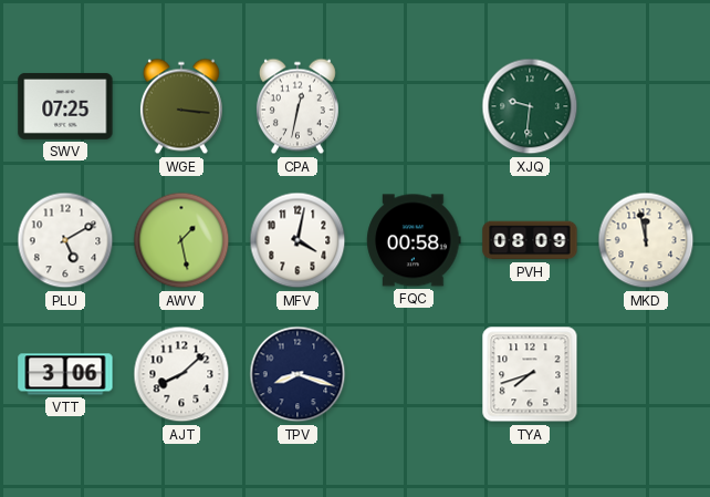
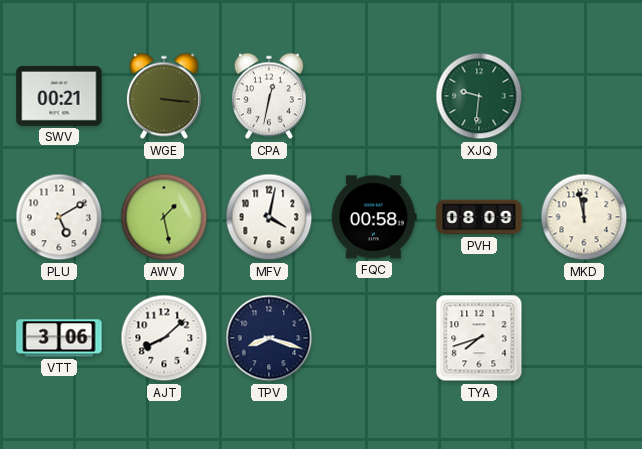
SWV: 07:25 -> 00:21 (59, 96)
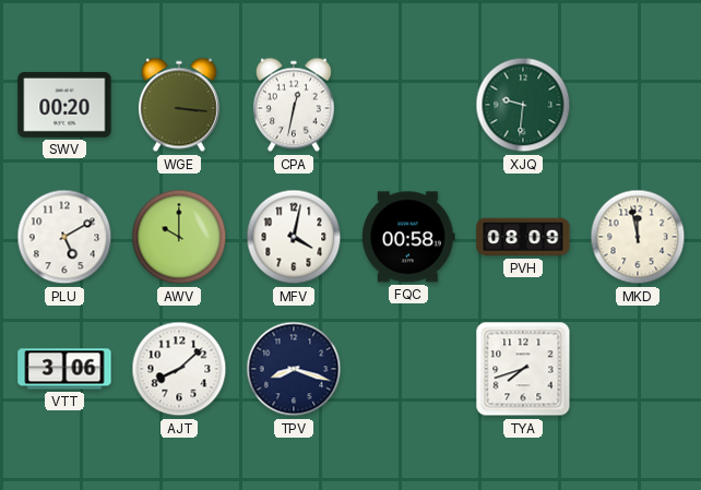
SWV: 00:21 -> 00:20 (64, 105)
AWV: 1:28 -> 10:00 (179, 237)
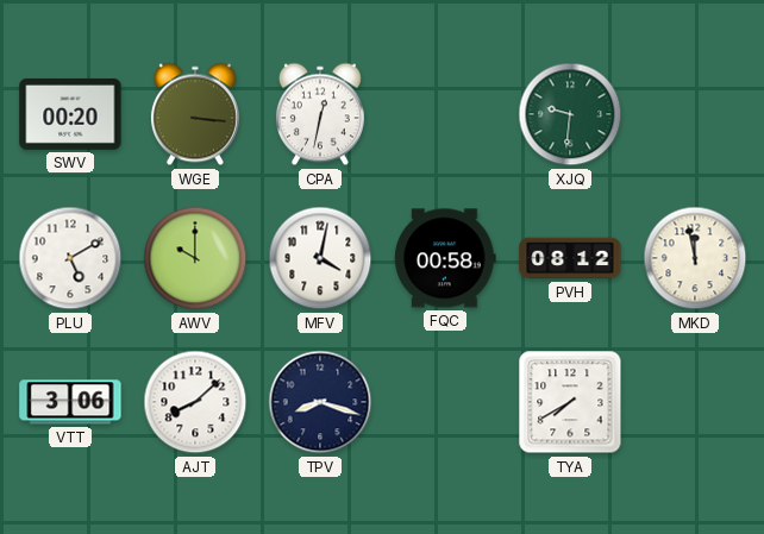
PVH: 08:09 -> 08:12 (570, 258)
TYA: 7:42 -> 7:40 (570, 402)
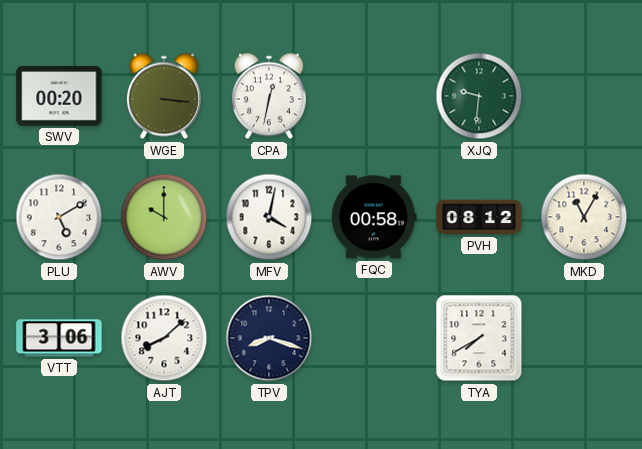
MKD: 11:58 -> 11:05 (584, 217)
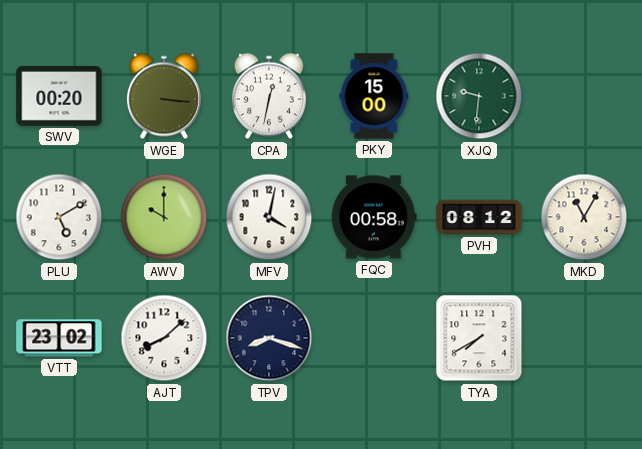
PKY: none -> 15:00 (374, 96)
VTT: 3:06 -> 23:02 (59, 338)
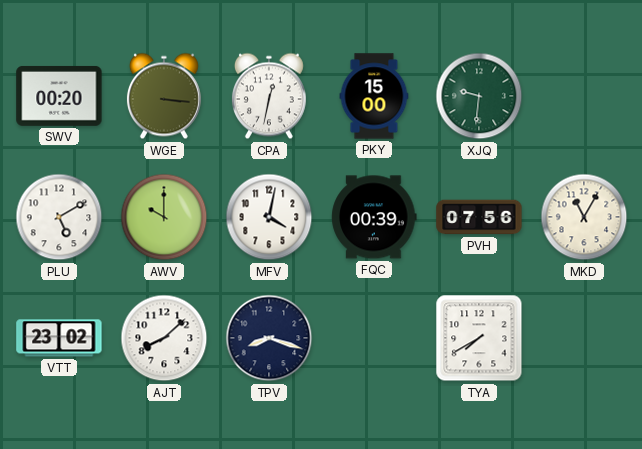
FQC: 00:58 -> 00:39 (374, 217)
PVH: 08:12 -> 07:56 (479, 217)
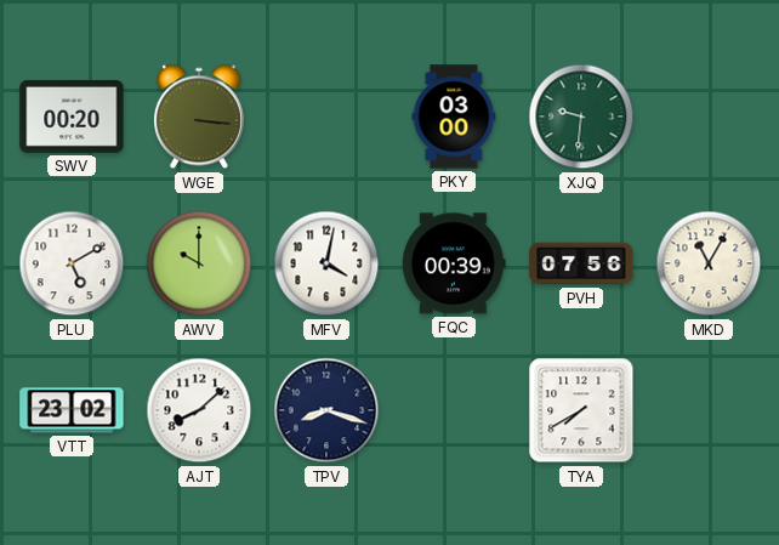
CPA: 12:32 -> none (269, 96)
PKY: 15:00 -> 03:00 (454, 117)
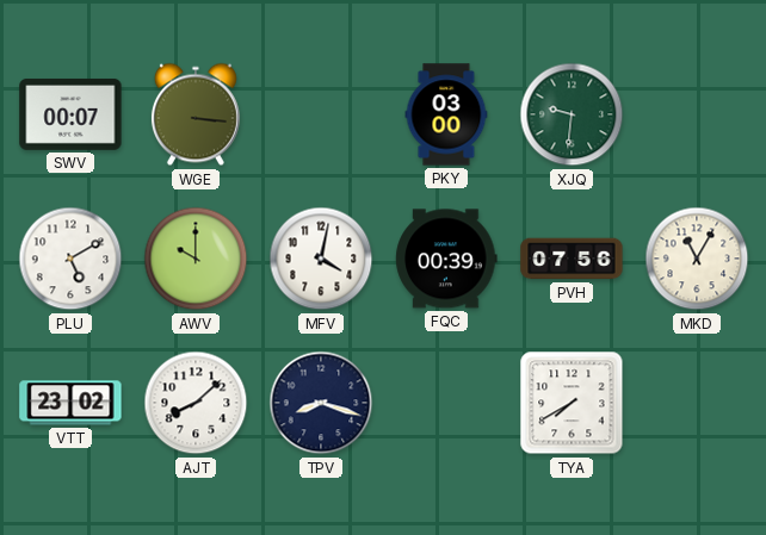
SWV: 00:20 -> 00:07 (70, 114)
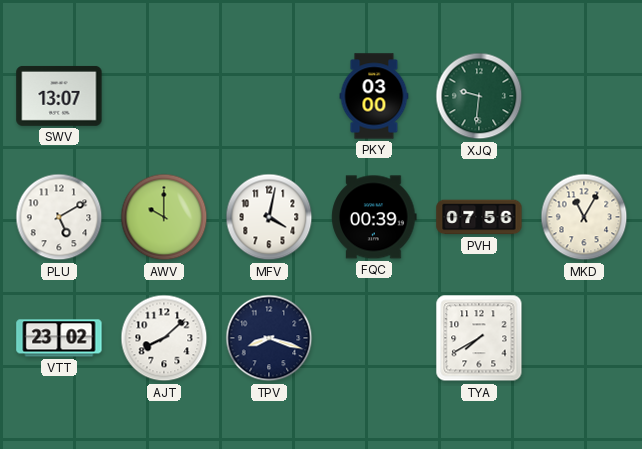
SWV: 00:07 -> 13:07 (59, 96)
WGE: 3:16 -> none (196, 114)
